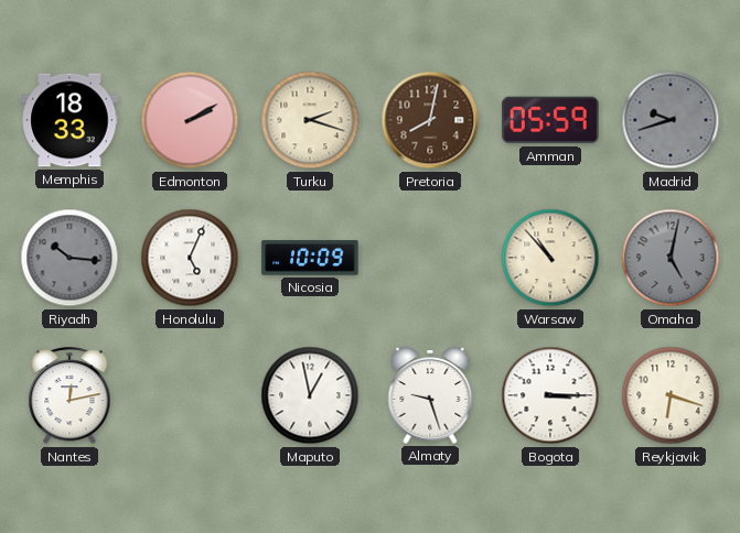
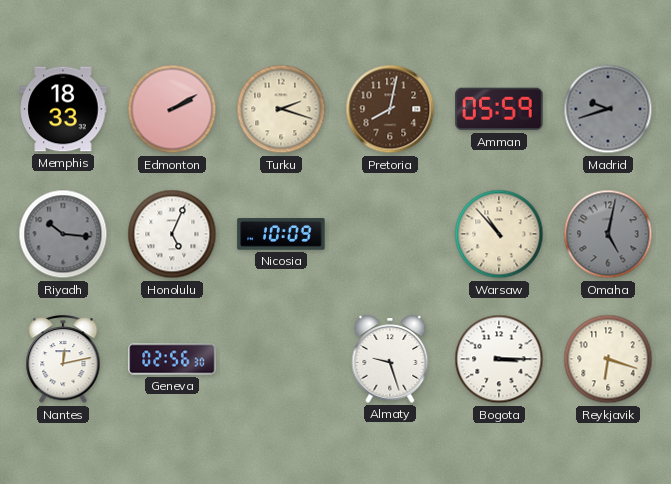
Geneva: none -> 02:56 (172, 359)
Maputo: 12:58 -> none (310, 395)
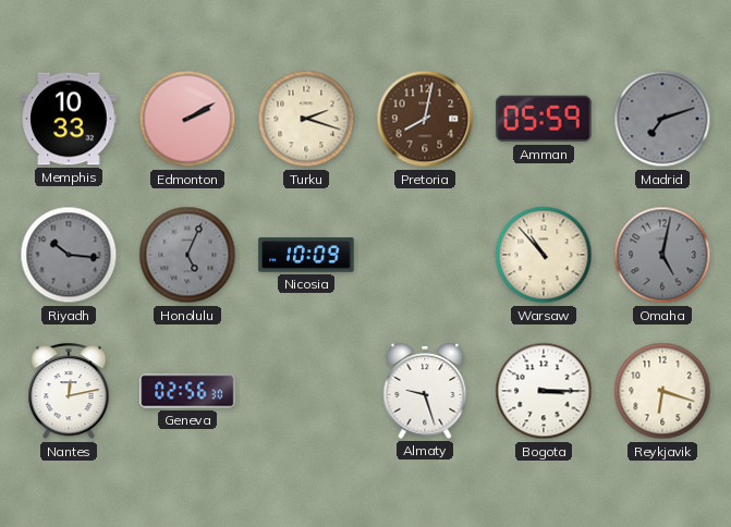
Memphis: 18:33 -> 10:33 (69, 119)
Madrid: 9:42 -> 7:12 (662, 119)
Honolulu dial: white -> grey (187, 255)
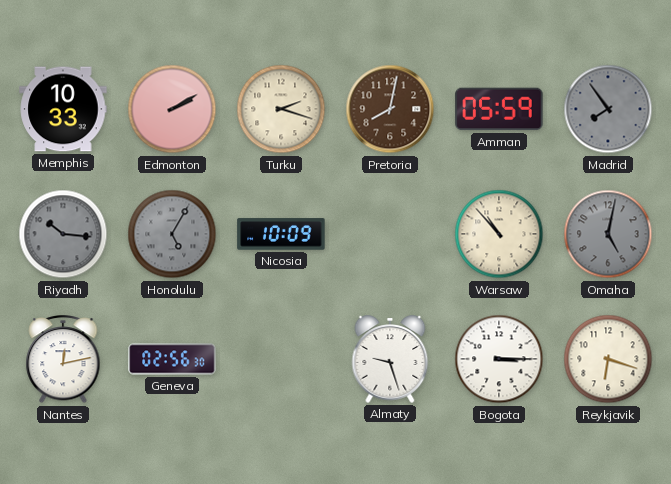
Madrid: 7:12 -> 7:54 (608, 109)
Honolulu: 5:04 -> 5:05 (172, 234)
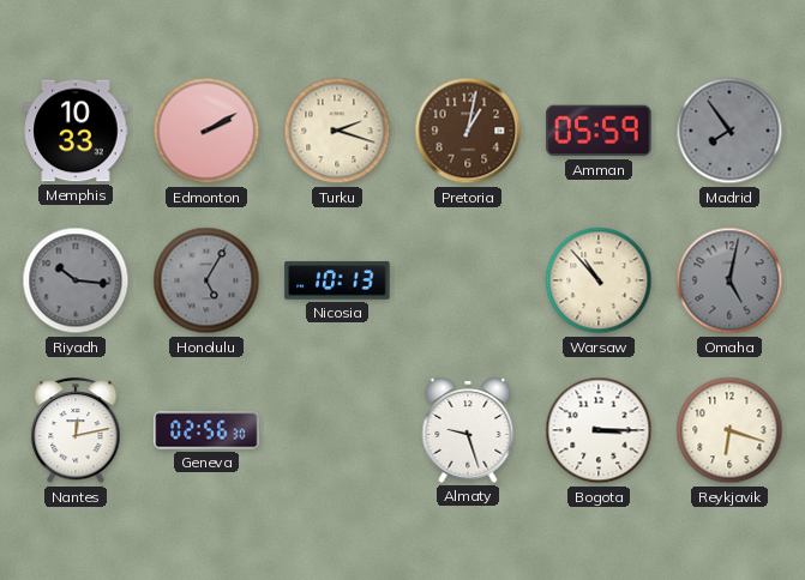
Pretoria: 8:02 -> 1:02 (468, 131)
Nicosia: 10:09 -> 10:13 (337, 280)
